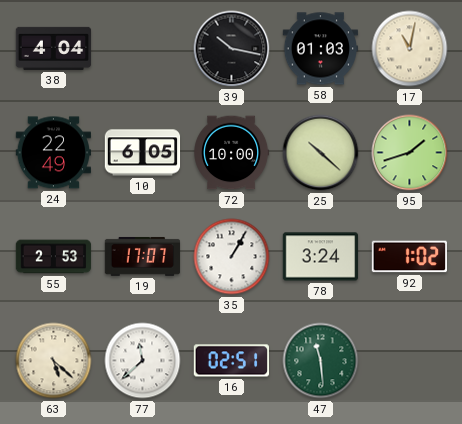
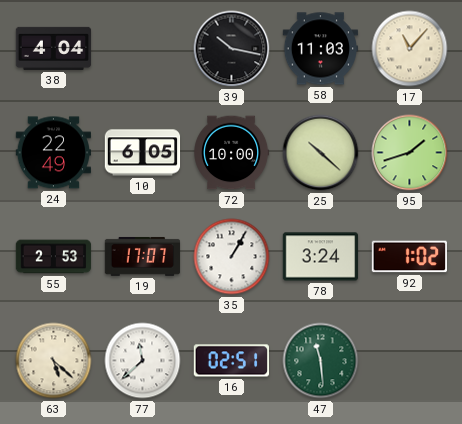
58: 01:03 -> 11:03 (321, 49)
17: 11:02 -> 11:07 (410, 49)
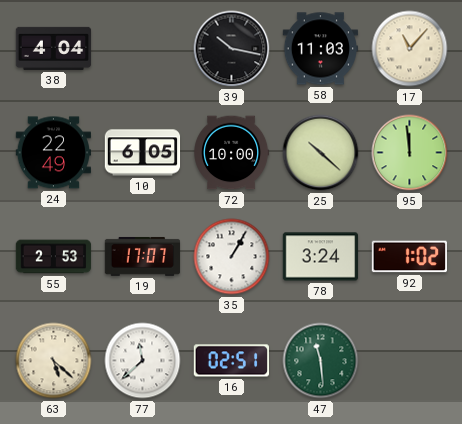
95: 1:42 -> 11:59 (410, 153)
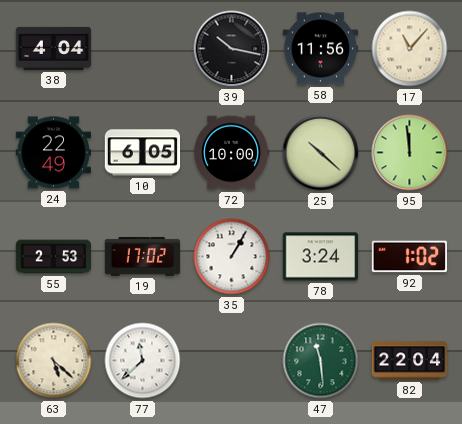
58: 11:03 -> 11:56 (321, 49)
19: 17:07 -> 17:02 (143, 256)
16: 02:51 -> none (231, 361)
82: none -> 22:04 (410, 361)
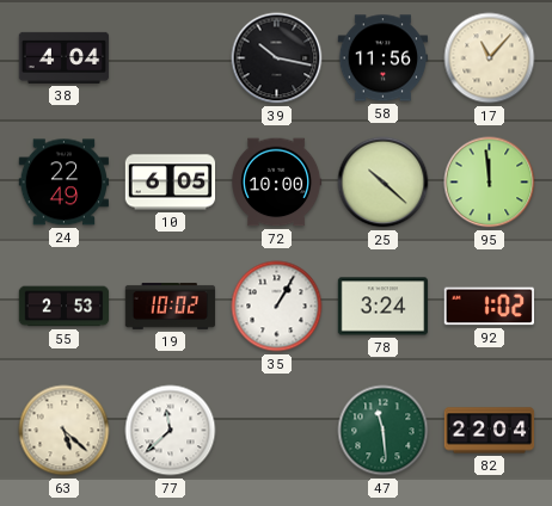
19: 17:02 -> 10:02 (171, 306)
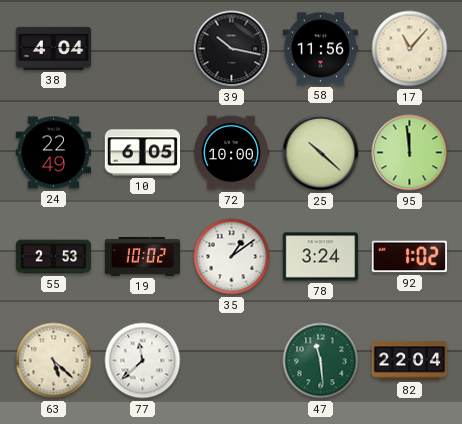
35: 1:05 -> 1:09 (232, 257)
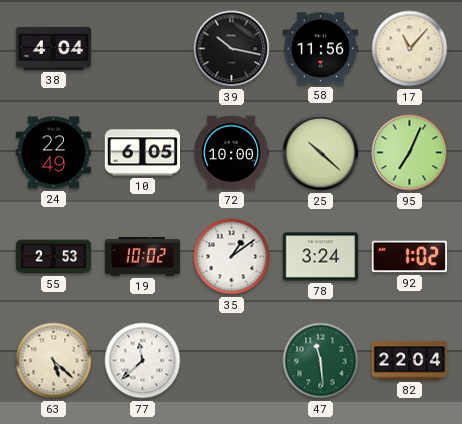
95: 11:59 -> 7:04 (410, 153)
